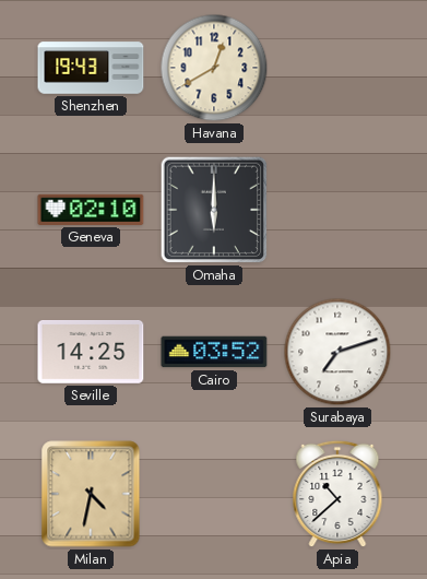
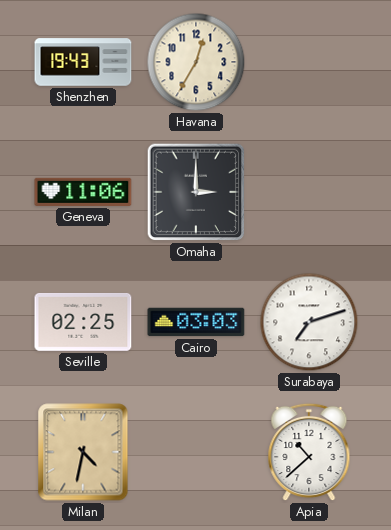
Havana: 12:40 -> 12:35 (196, 62)
Geneva: 02:10 -> 11:06 (83, 192)
Omaha: 6:00 -> 3:00 (196, 192)
Seville: 14:25 -> 02:25 (83, 322)
Cairo: 03:52 -> 03:03 (196, 322)
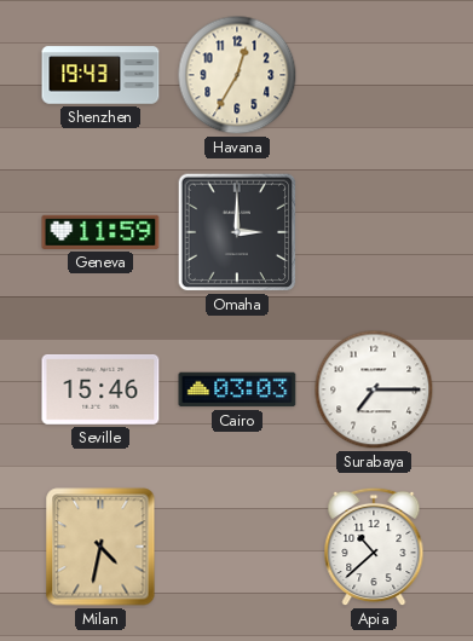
Geneva: 11:06 -> 11:59 (100, 232)
Seville: 02:25 -> 15:46 (100, 389)
Surabaya: 7:12 -> 7:15 (374, 389)
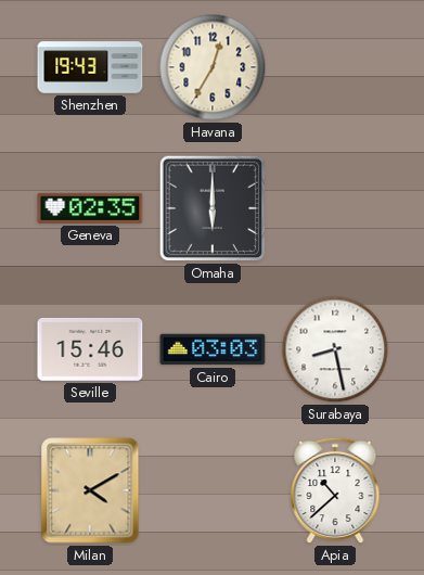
Geneva: 11:59 -> 02:35 (90, 208)
Omaha: 3:00 -> 6:00 (213, 208)
Surabaya: 7:15 -> 8:28 (335, 349)
Milan: 4:32 -> 4:10 (90, 490)
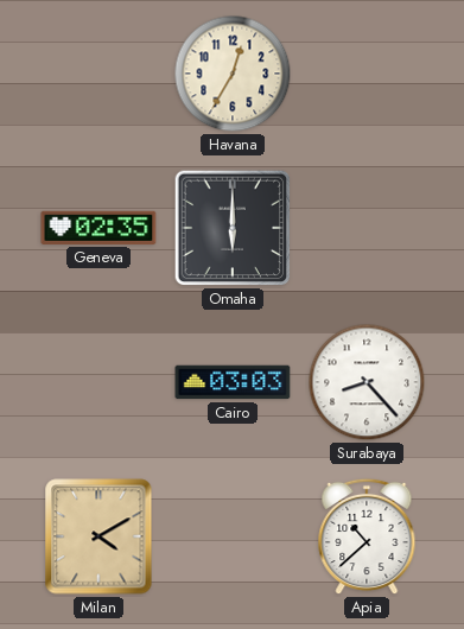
Shenzhen: 19:43 -> none (90, 67)
Seville: 15:46 -> none (90, 349)
Surabaya: 8:28 -> 8:23 (367, 382)
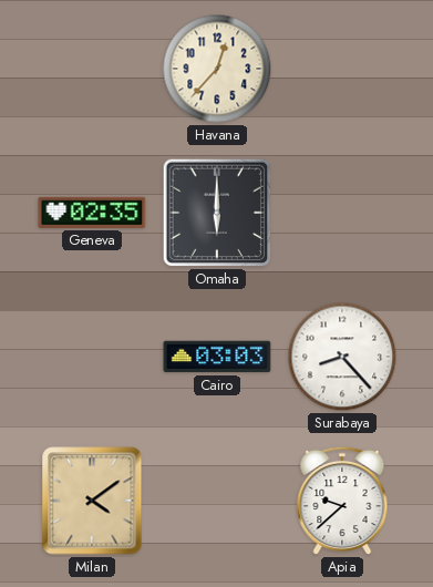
Havana: 12:35 -> 12:37 (217, 69)
Milan: 4:10 -> 4:09 (92, 501)
Apia: 10:38 -> 9:38 (342, 501)
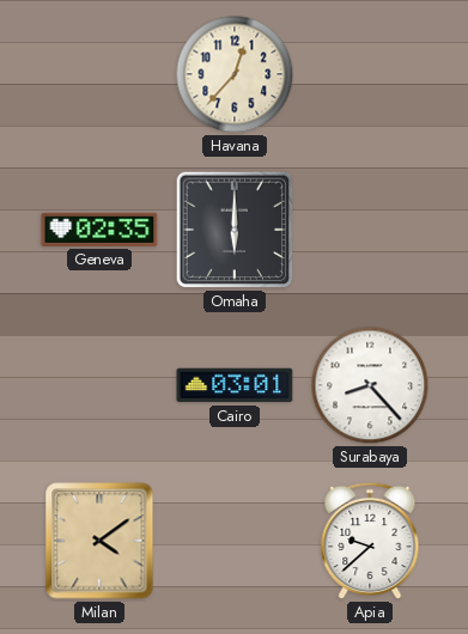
Cairo: 03:03 -> 03:01 (235, 385)
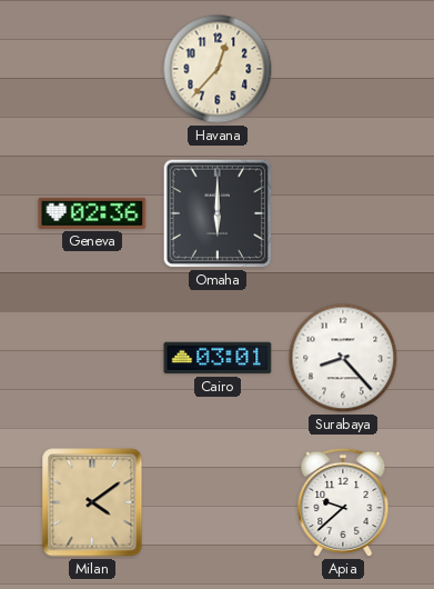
Geneva: 02:35 -> 02:36 (92, 213)
